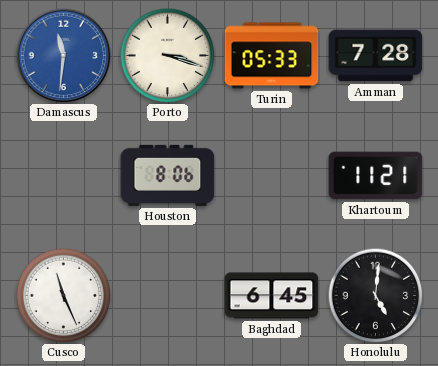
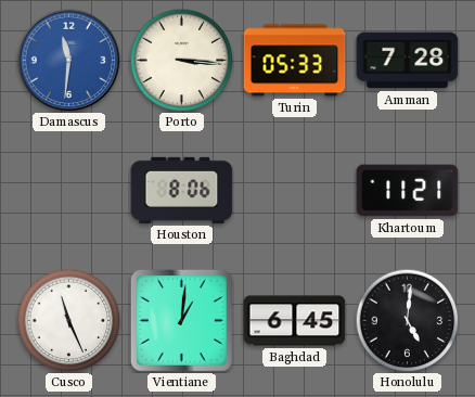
Porto: 3:18 -> 3:16 (181, 60)
Vientiane: none -> 1:01 (182, 321)
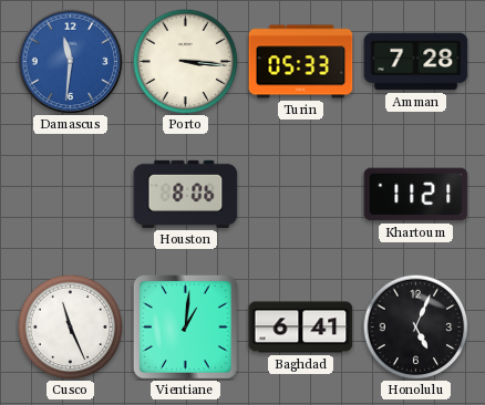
Baghdad: 6:45 -> 6:41 (301, 328)
Honolulu: 5:01 -> 5:04 (415, 326)
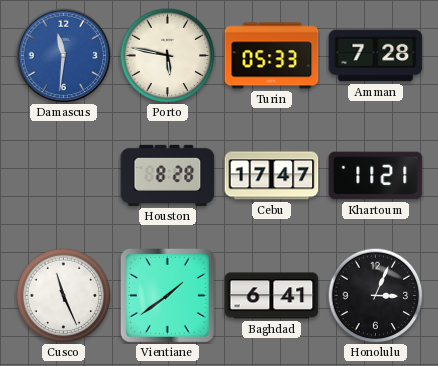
Porto: 3:16 -> 5:47 (167, 55)
Houston: 8:06 -> 8:28 (168, 175)
Cebu: none -> 17:47 (272, 176)
Vientiane: 1:01 -> 1:39 (168, 296)
Honolulu: 5:04 -> 3:04 (375, 295)
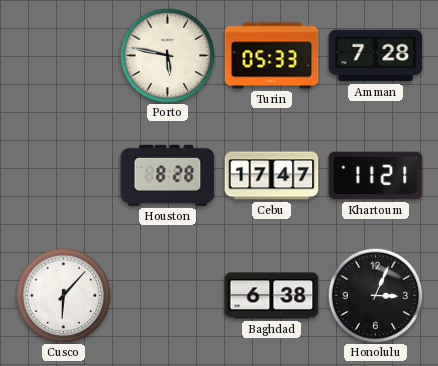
Damascus: 11:31 -> none (63, 55)
Cusco: 11:26 -> 6:07 (63, 295)
Vientiane: 1:39 -> none (168, 296)
Baghdad: 6:41 -> 6:38 (272, 296)
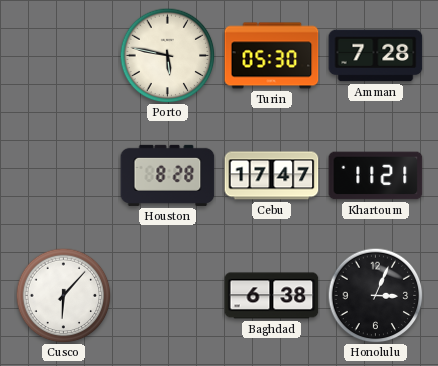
Turin: 05:33 -> 05:30 (272, 56)
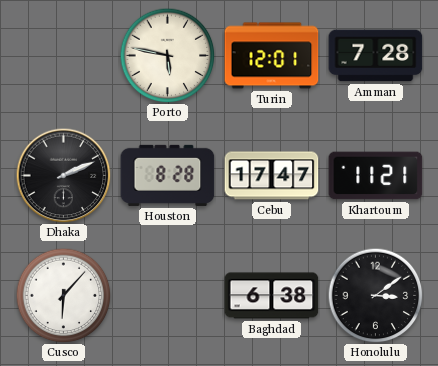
Turin: 05:30 -> 12:01 (272, 56)
Dhaka: none -> 2:11 (63, 175)
Honolulu: 3:04 -> 3:09 (375, 295)
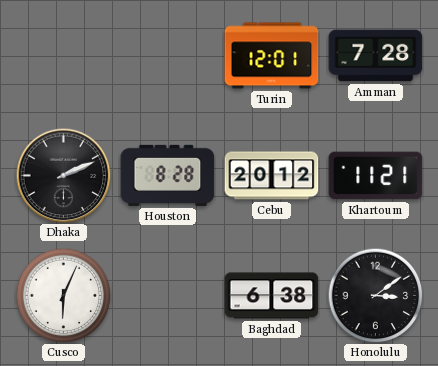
Porto: 5:47 -> none (167, 55)
Cebu: 17:47 -> 20:12 (272, 176)
Cusco: 6:07 -> 6:04 (63, 295)
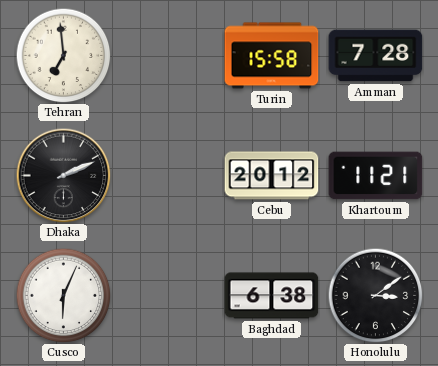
Tehran: none -> 6:59 (63, 55)
Turin: 12:01 -> 15:58 (272, 56)
Houston: 8:28 -> none (168, 175)
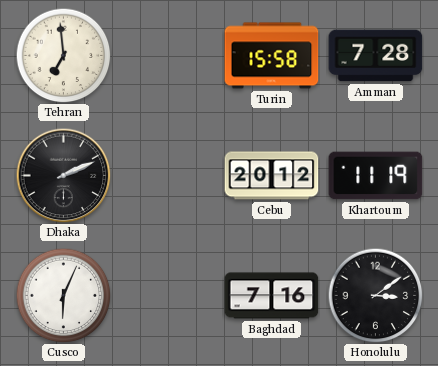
Khartoum: 11:21 -> 11:19 (376, 176)
Baghdad: 6:38 -> 7:16 (272, 296)
